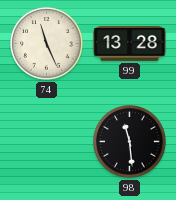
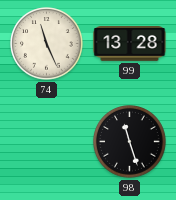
98: 11:29 -> 11:27 (130, 142)
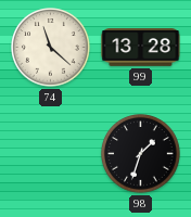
74: 11:26 -> 11:22 (51, 48)
98: 11:27 -> 1:33 (141, 154)
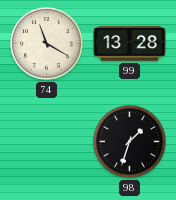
74: 11:22 -> 11:20 (47, 44)
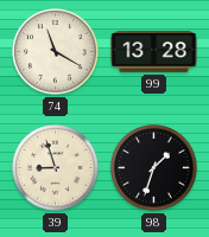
39: none -> 8:57 (56, 168)
